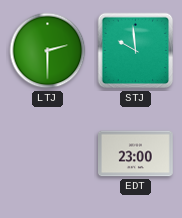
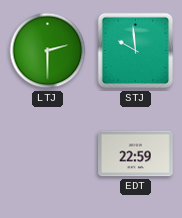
EDT: 23:00 -> 22:59 (136, 154)
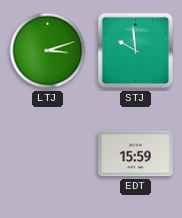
LTJ: 2:30 -> 3:12 (48, 51)
EDT: 22:59 -> 15:59 (136, 154)
